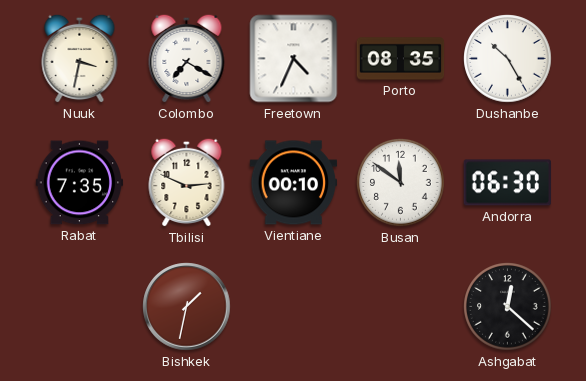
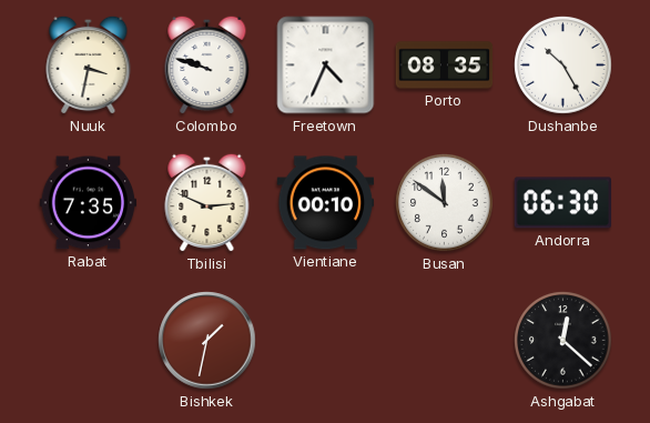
Colombo: 7:20 -> 9:48 (207, 64)
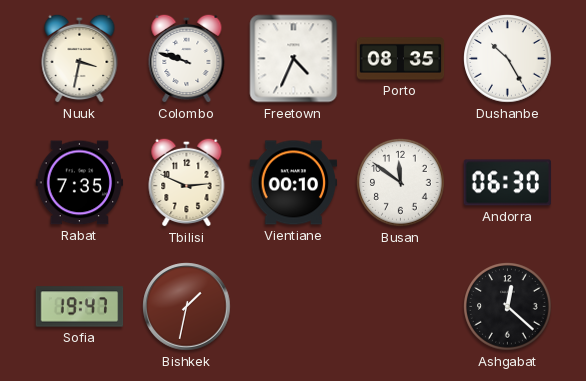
Sofia: none -> 19:47 (80, 307)
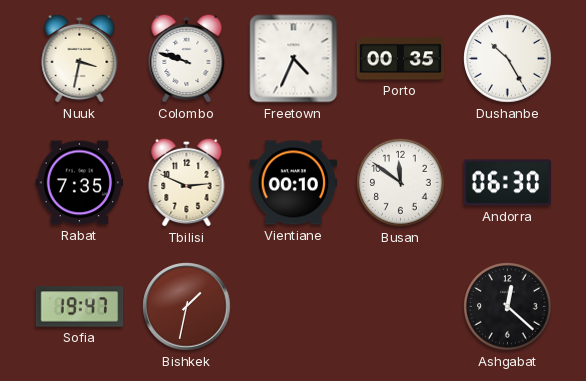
Porto: 08:35 -> 00:35 (401, 59)
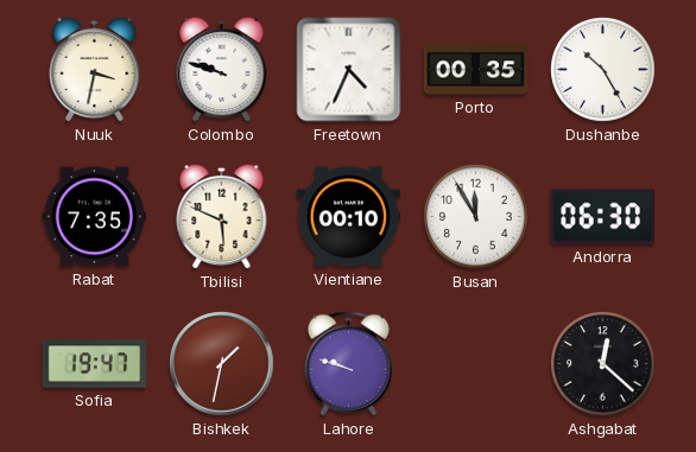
Tbilisi: 2:49 -> 5:49 (222, 216)
Busan: 11:51 -> 11:55 (476, 217)
Lahore: none -> 9:48 (348, 364)
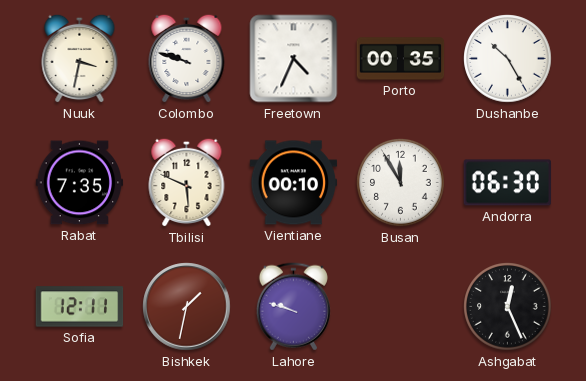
Sofia: 19:47 -> 12:11 (80, 307)
Ashgabat: 12:22 -> 12:26 (508, 307)
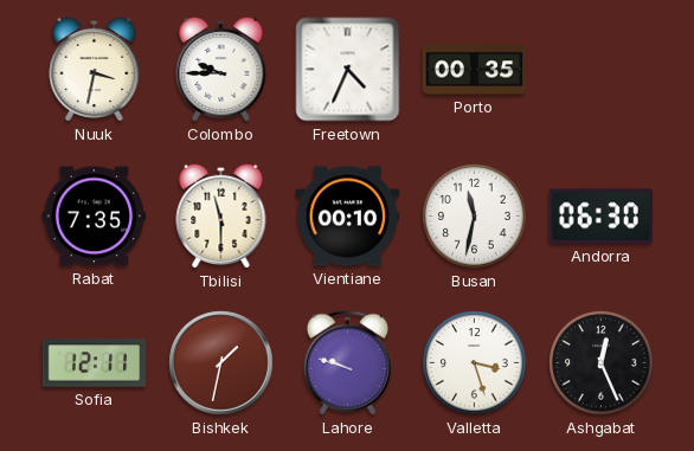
Colombo: 9:48 -> 9:45 (221, 69)
Dushanbe: 10:25 -> none (508, 59)
Tbilisi: 5:49 -> 11:30 (221, 215)
Busan: 11:55 -> 11:32 (475, 217)
Valletta: none -> 3:27 (475, 363)
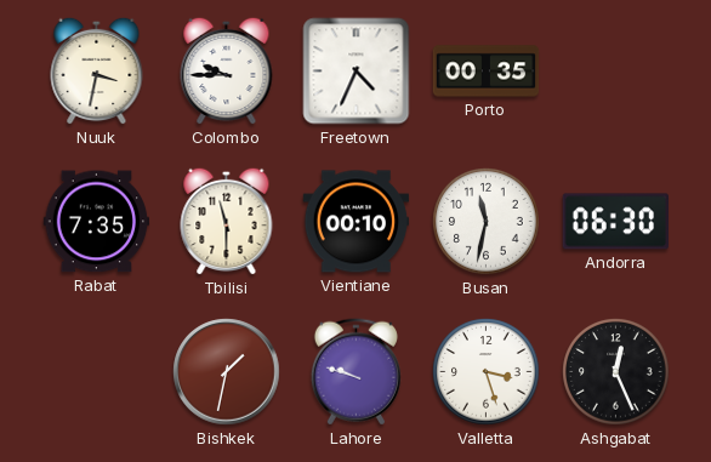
Sofia: 12:11 -> none (95, 363)
